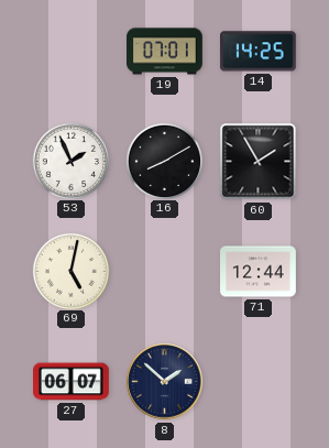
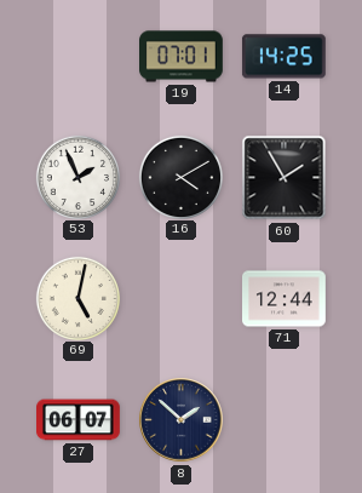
16: 8:10 -> 4:10 (180, 177)
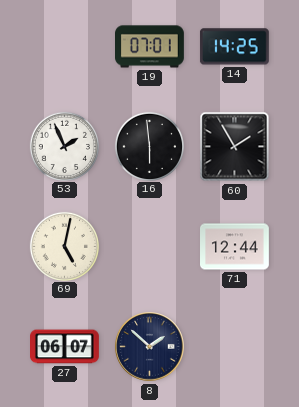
16: 4:10 -> 5:59 (149, 146)
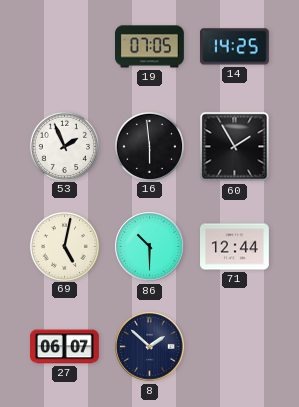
19: 07:01 -> 07:05 (150, 47)
86: none -> 10:30 (150, 247)
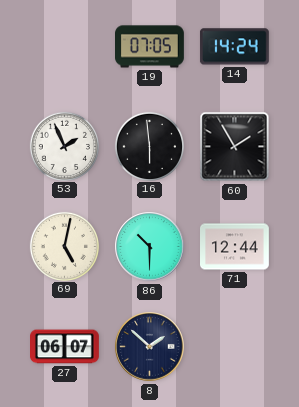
14: 14:25 -> 14:24 (234, 47)
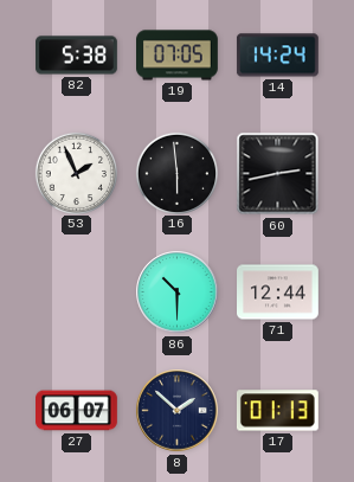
82: none -> 5:38 (77, 56)
60: 1:55 -> 2:43 (278, 174)
69: 5:02 -> none (64, 246)
17: none -> 01:13 (277, 411)
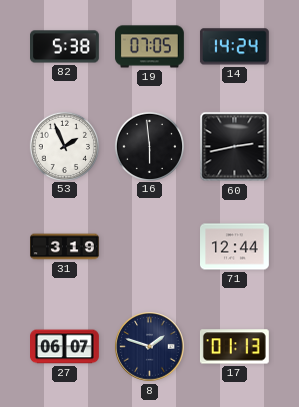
31: none -> 3:19 (65, 247)
86: 10:30 -> none (178, 293)
8: 1:52 -> 1:48 (150, 347)
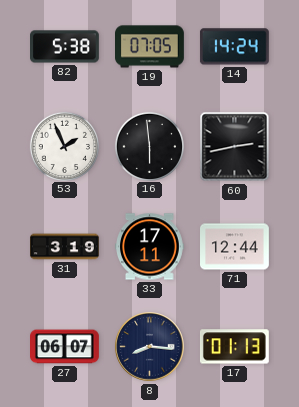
33: none -> 17:11 (150, 247)
8: 1:48 -> 8:16 (150, 347)
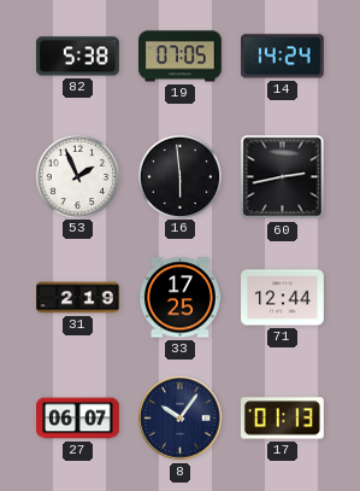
31: 3:19 -> 2:19 (78, 298)
33: 17:11 -> 17:25 (181, 298)
8: 8:16 -> 10:06 (181, 419)
